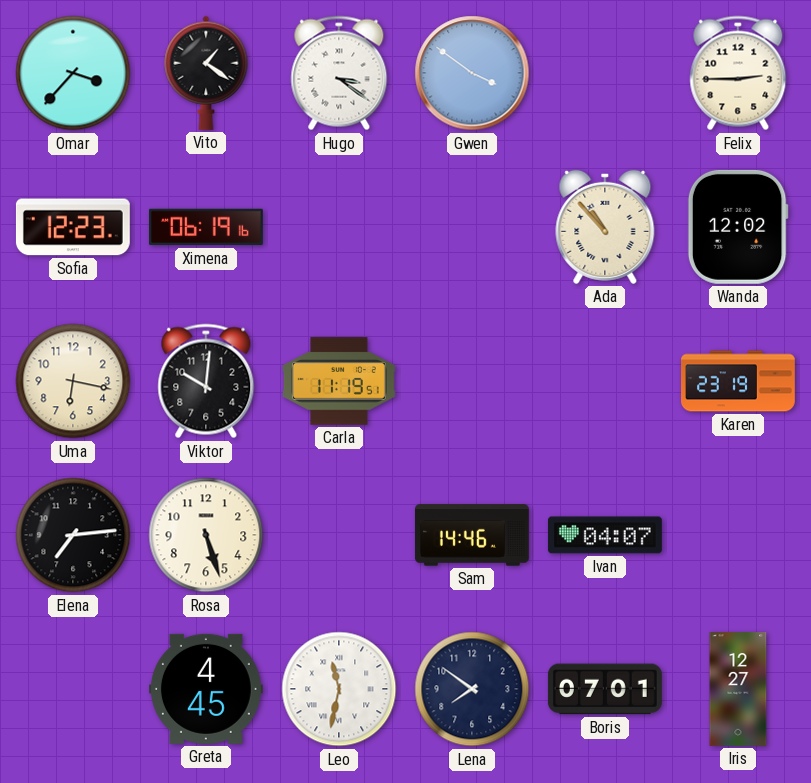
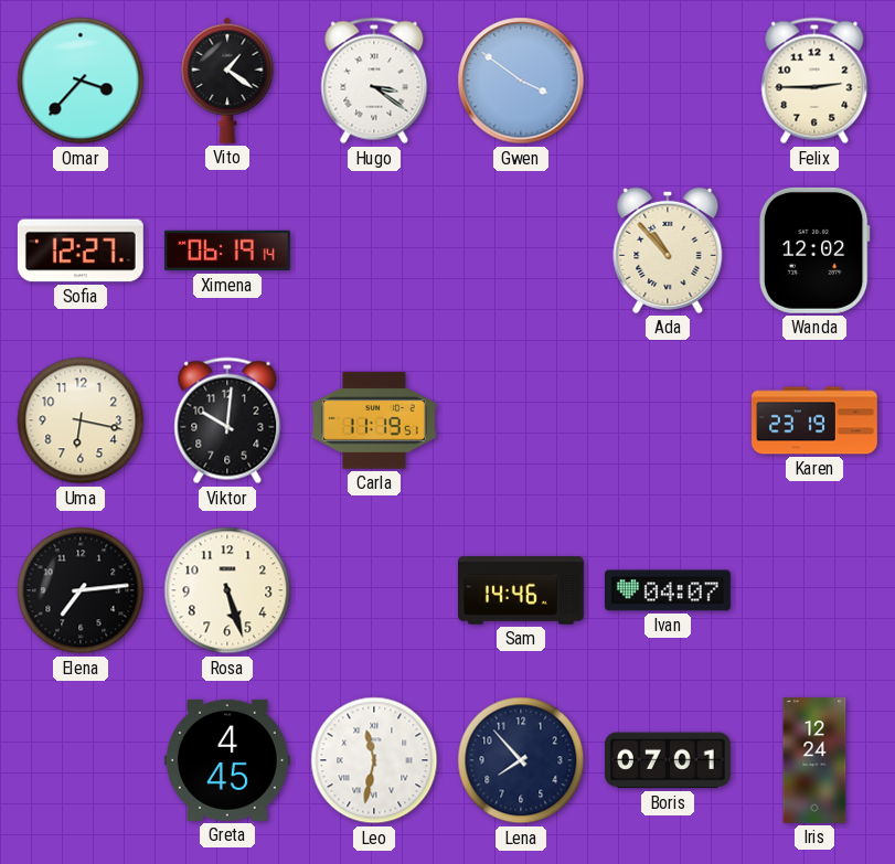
Sofia: 12:23 -> 12:27 (81, 250)
Ximena: 06:19:16 -> 06:19:14 (227, 250)
Lena: 7:51 -> 7:53 (521, 760)
Iris: 12:27 -> 12:24 (814, 761)
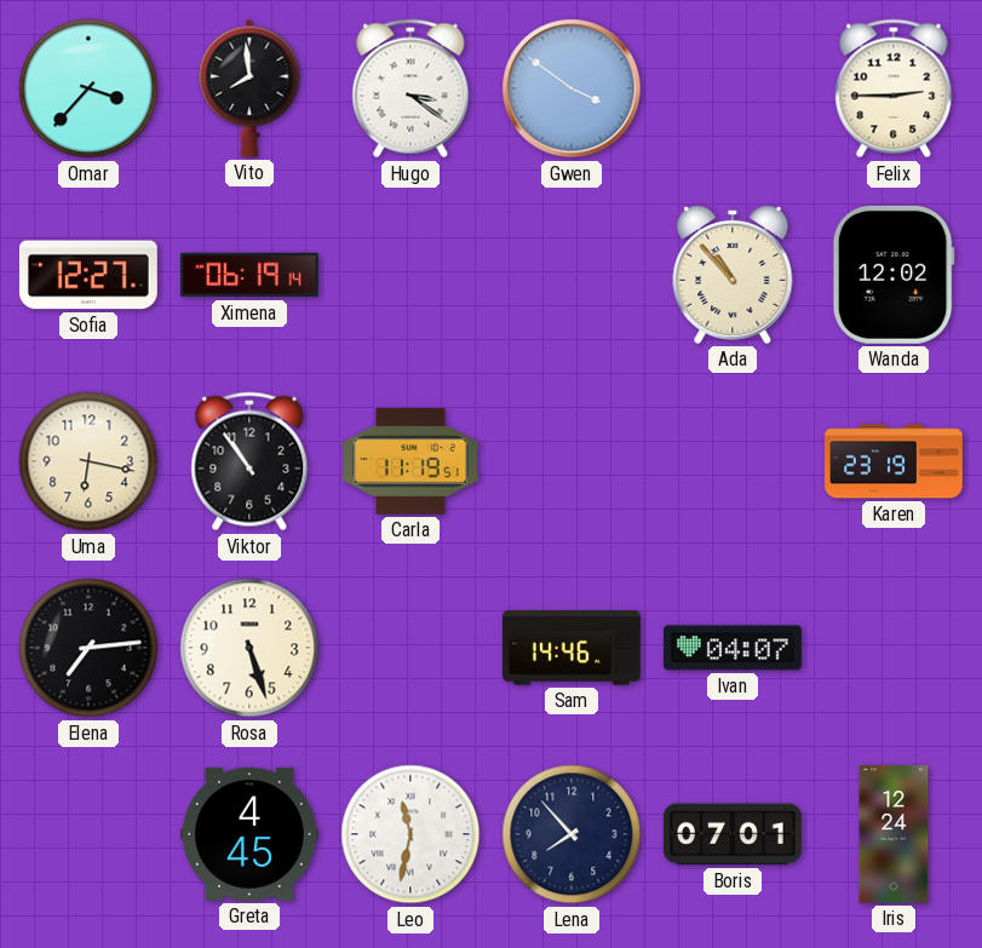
Vito: 1:21 -> 7:59 (249, 88)
Viktor: 10:01 -> 10:54 (249, 461)
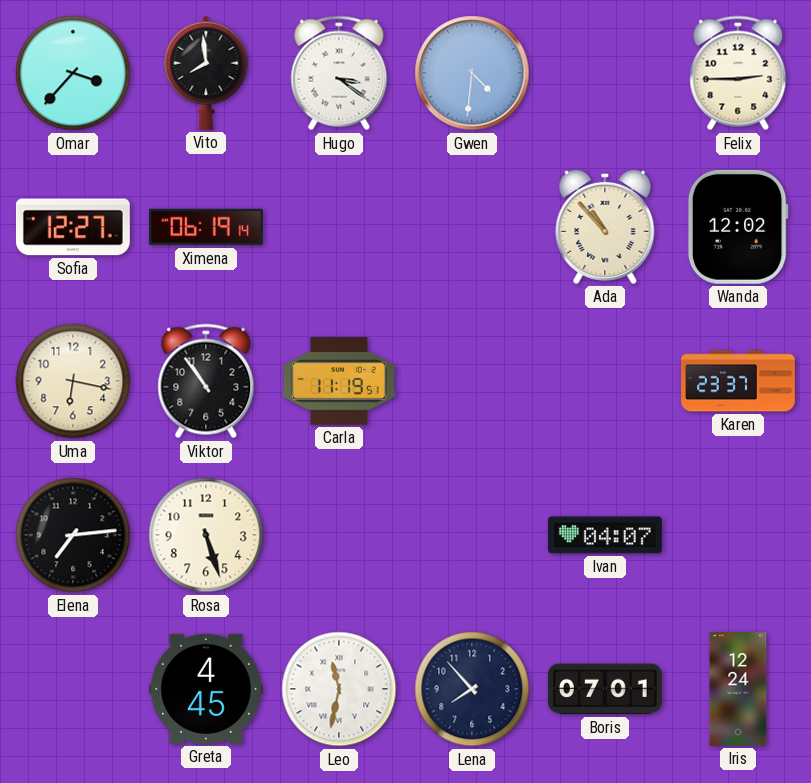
Gwen: 3:51 -> 4:31 (472, 73)
Karen: 23:19 -> 23:37 (739, 381)
Sam: 14:46 -> none (572, 648)
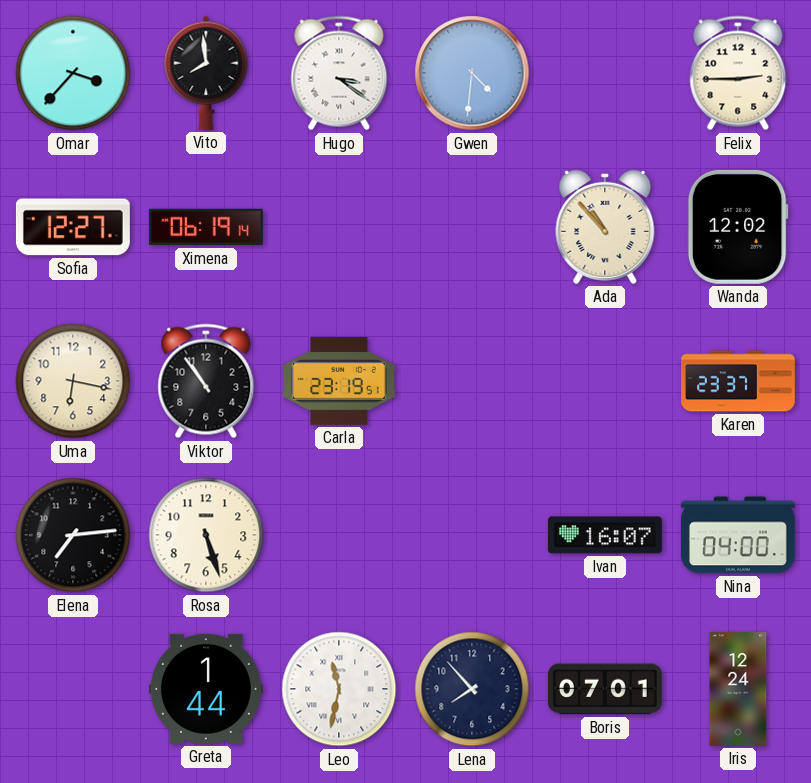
Carla: 11:19 -> 23:19 (339, 381)
Ivan: 04:07 -> 16:07 (605, 535)
Nina: none -> 04:00 (738, 535)
Greta: 4:45 -> 1:44 (206, 689)
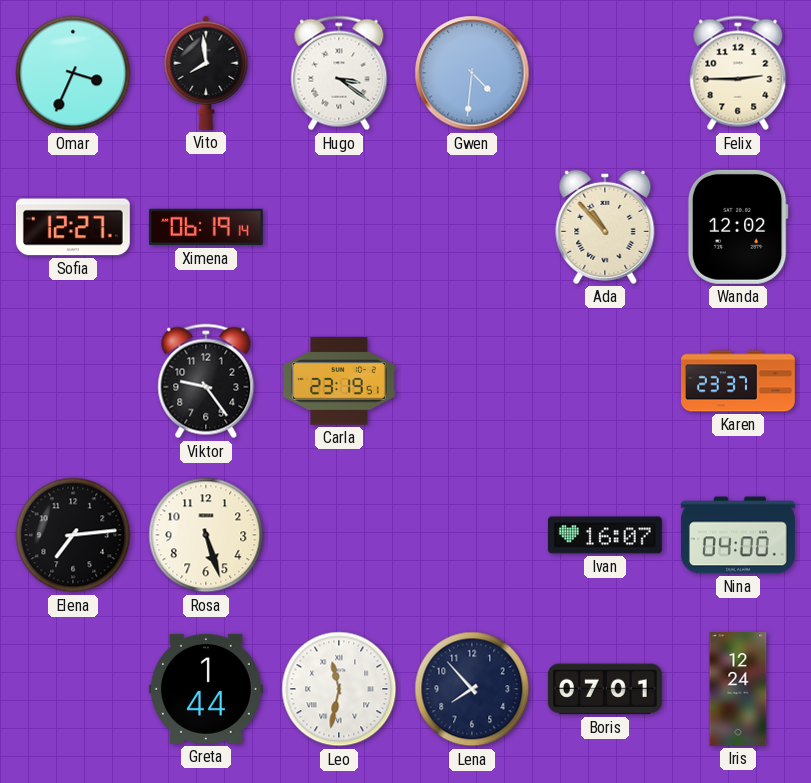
Omar: 3:37 -> 3:34 (73, 73)
Uma: 6:17 -> none (73, 381)
Viktor: 10:54 -> 9:24 (206, 381)
